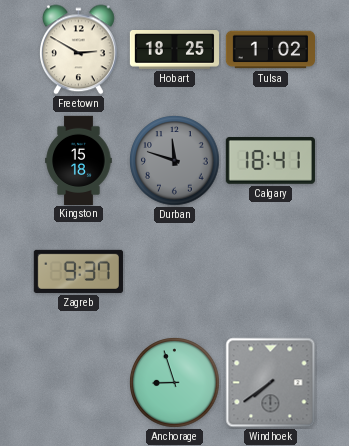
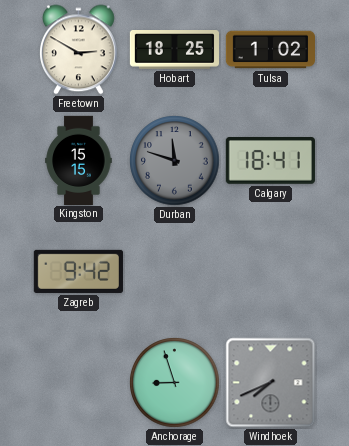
Kingston: 15:18 -> 15:15 (79, 160)
Zagreb: 9:37 -> 9:42 (78, 271)
Windhoek: 7:39 -> 7:41 (271, 383)
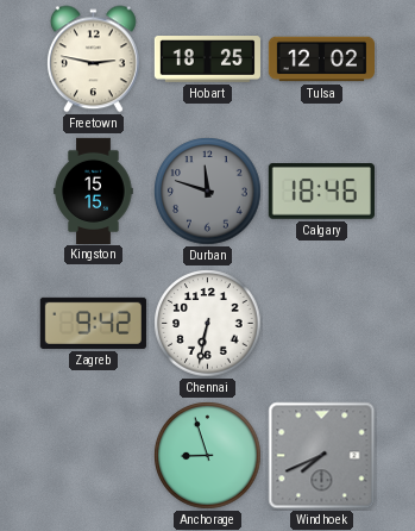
Freetown: 2:50 -> 2:47 (93, 60)
Tulsa: 1:02 -> 12:02 (321, 60)
Calgary: 18:41 -> 18:46 (321, 192)
Chennai: none -> 6:32 (208, 324)
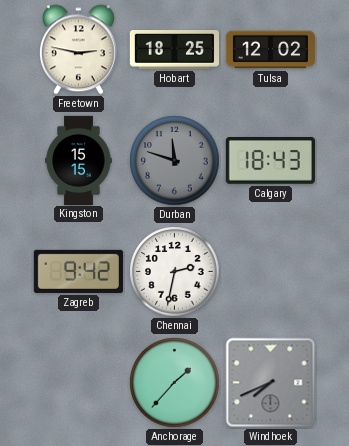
Calgary: 18:46 -> 18:43 (270, 161)
Chennai: 6:32 -> 2:32 (175, 272)
Anchorage: 8:57 -> 1:37 (175, 383)
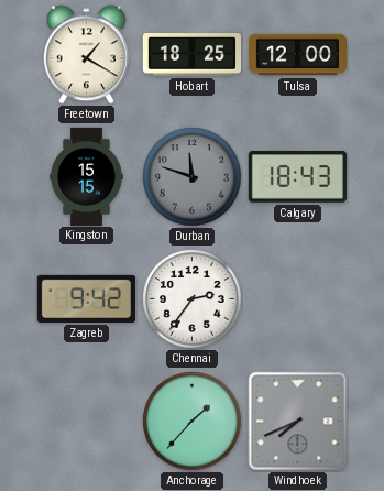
Freetown: 2:47 -> 1:20 (86, 55)
Tulsa: 12:02 -> 12:00 (297, 55)
Chennai: 2:32 -> 2:36 (193, 299)
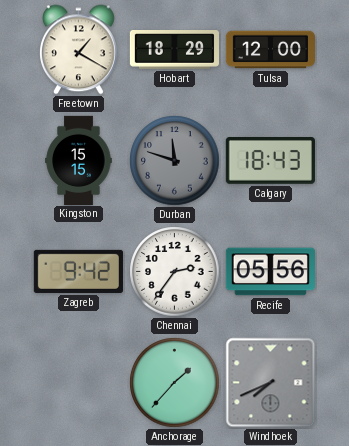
Hobart: 18:25 -> 18:29 (174, 50)
Recife: none -> 05:56 (270, 272)
